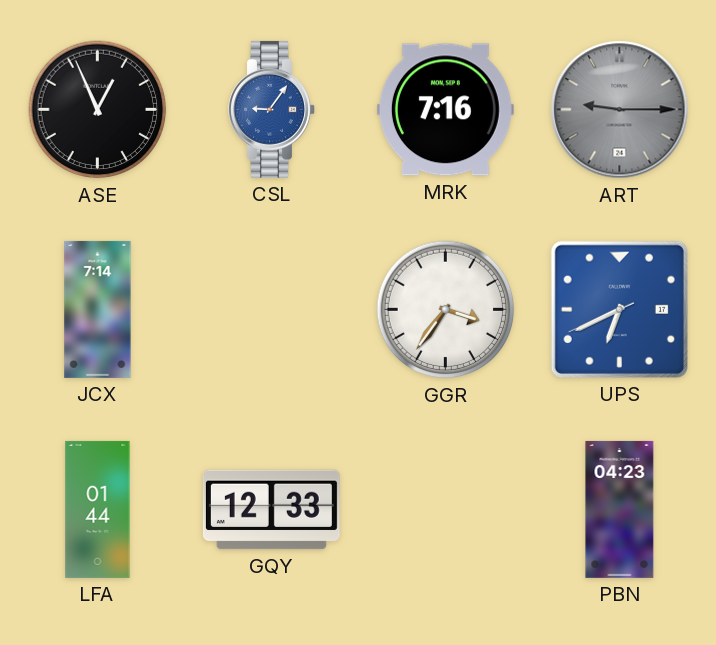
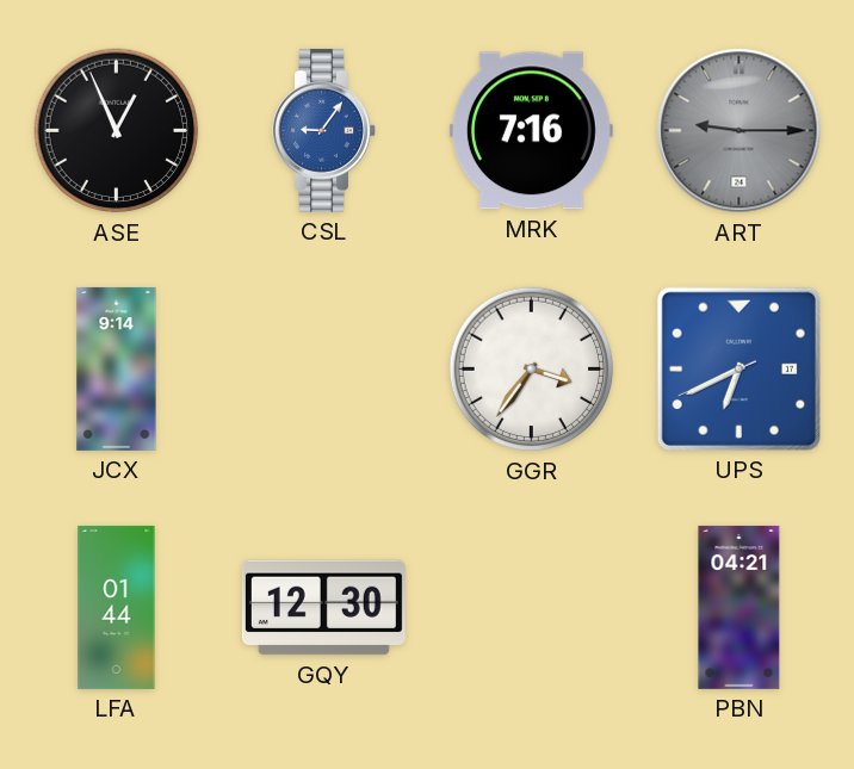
JCX: 7:14 -> 9:14 (117, 368)
GQY: 12:33 -> 12:30 (323, 608)
PBN: 04:23 -> 04:21 (739, 607)
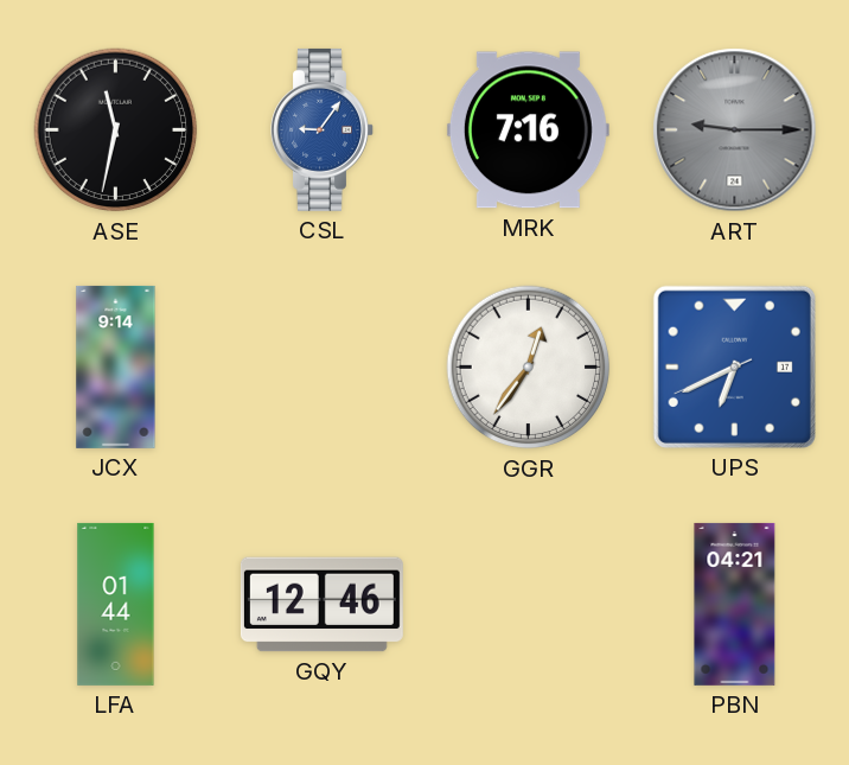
ASE: 12:56 -> 11:32 (116, 130)
GGR: 3:36 -> 12:36 (529, 368)
GQY: 12:30 -> 12:46 (321, 605)
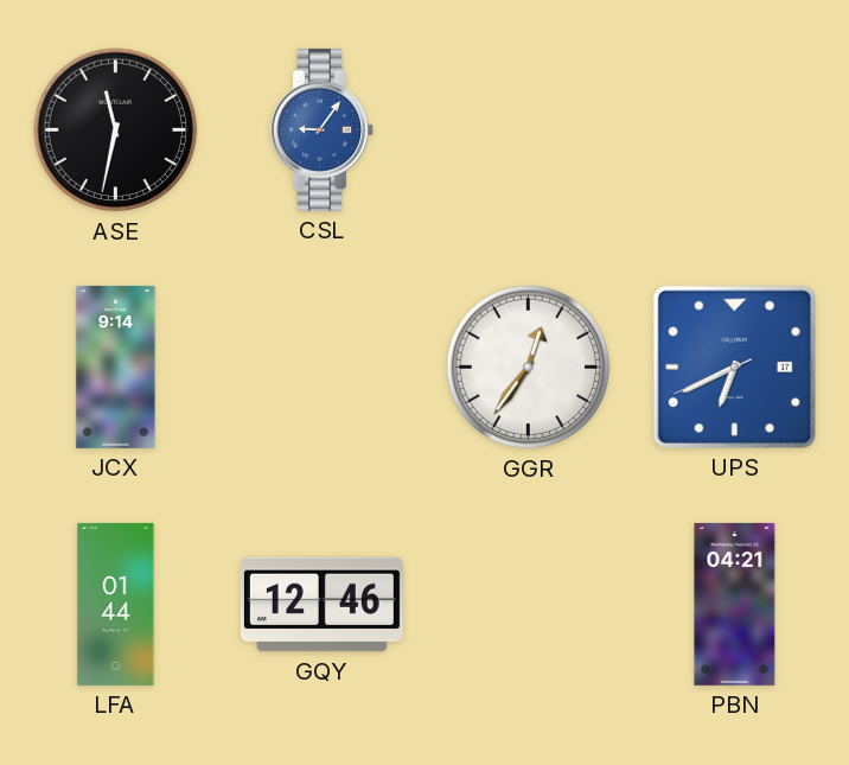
MRK: 7:16 -> none (528, 130)
ART: 9:15 -> none (735, 130)
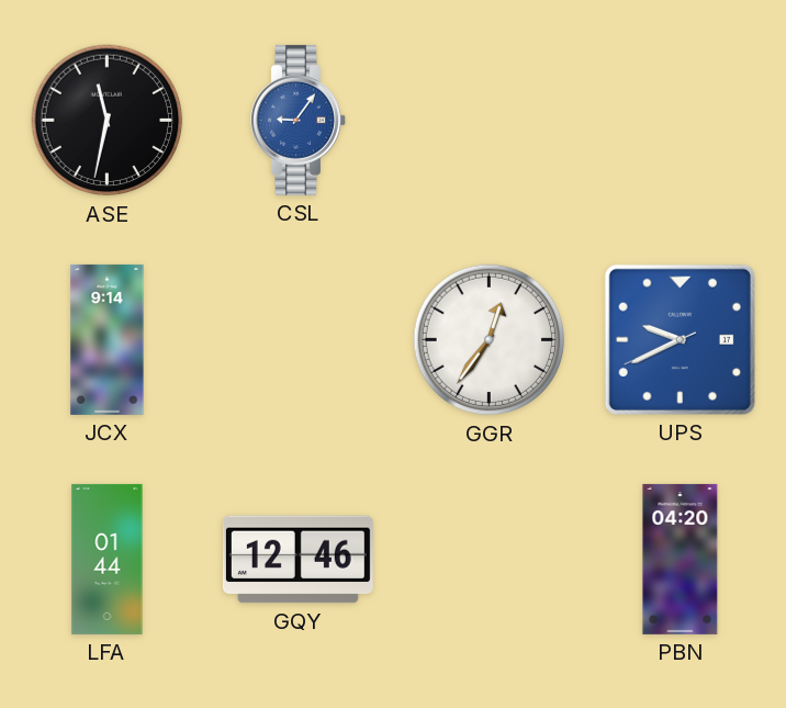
UPS: 6:40 -> 9:40 (680, 339)
PBN: 04:21 -> 04:20 (681, 559)
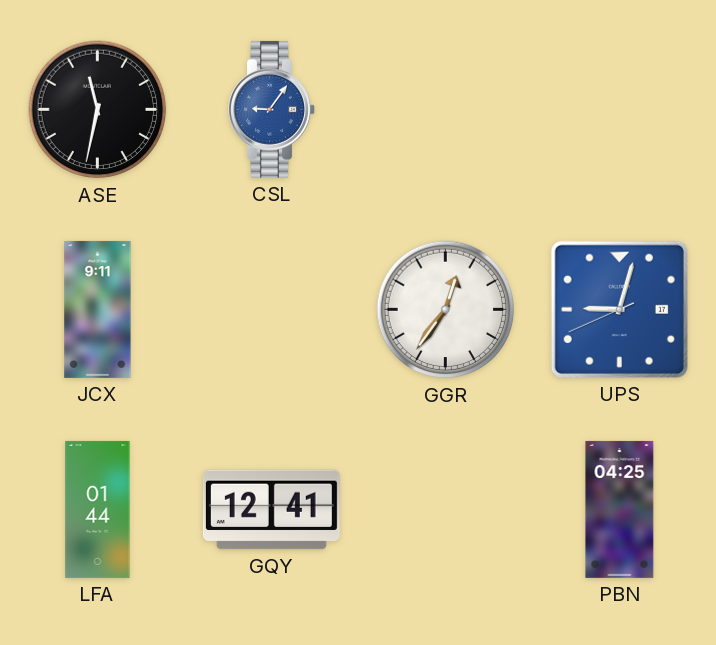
JCX: 9:14 -> 9:11 (98, 309)
UPS: 9:40 -> 9:02 (619, 309)
GQY: 12:46 -> 12:41 (271, 510)
PBN: 04:20 -> 04:25 (620, 509)
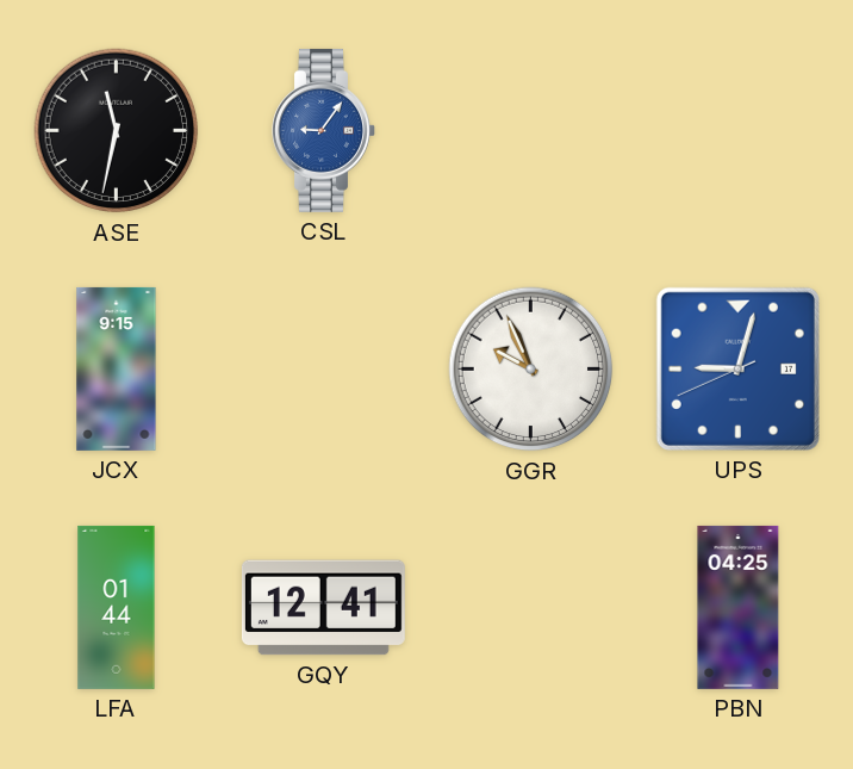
JCX: 9:11 -> 9:15 (117, 368)
GGR: 12:36 -> 9:56 (531, 370)
